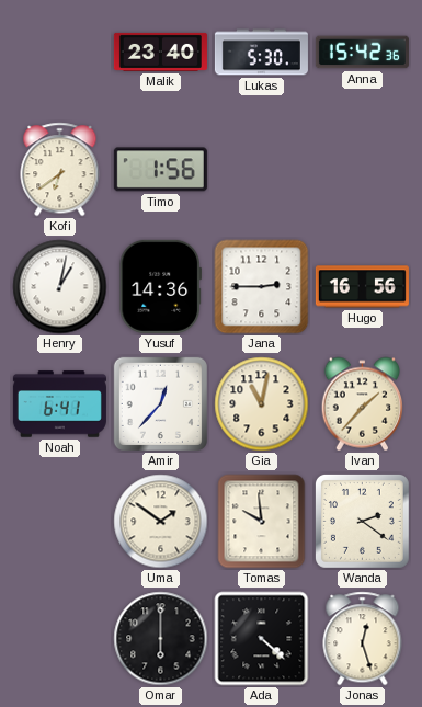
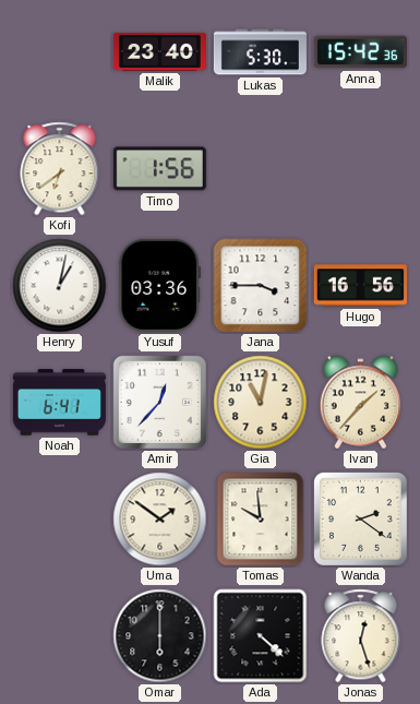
Yusuf: 14:36 -> 03:36 (159, 285)
Jana: 2:45 -> 3:45 (261, 286)
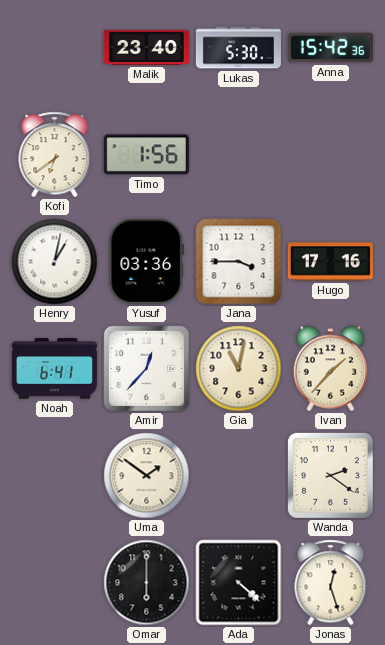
Hugo: 16:56 -> 17:16 (330, 262)
Tomas: 9:59 -> none (261, 520)
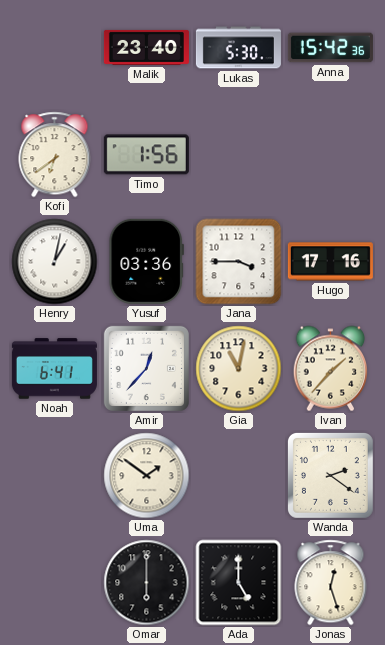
Ada: 4:22 -> 5:00 (239, 583)
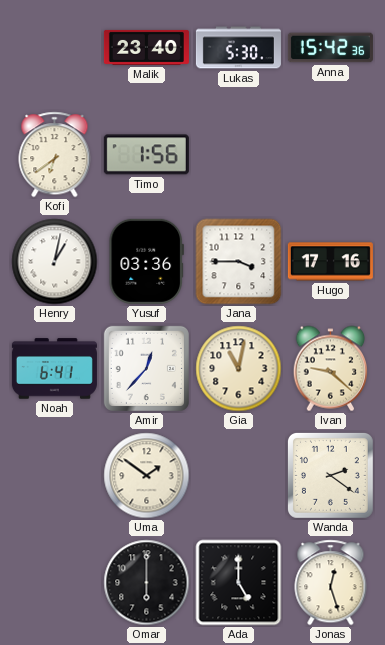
Ivan: 1:37 -> 9:22 (330, 369)
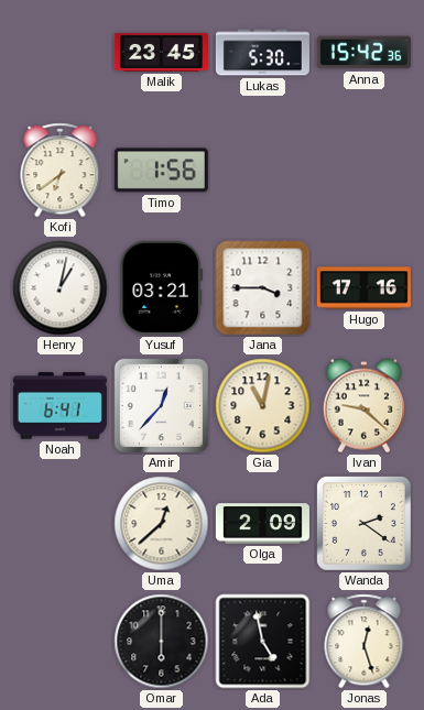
Malik: 23:40 -> 23:45 (161, 52)
Yusuf: 03:36 -> 03:21 (161, 287)
Uma: 1:51 -> 12:38 (162, 524)
Olga: none -> 2:09 (262, 524)
Ada: 5:00 -> 4:58 (263, 642)
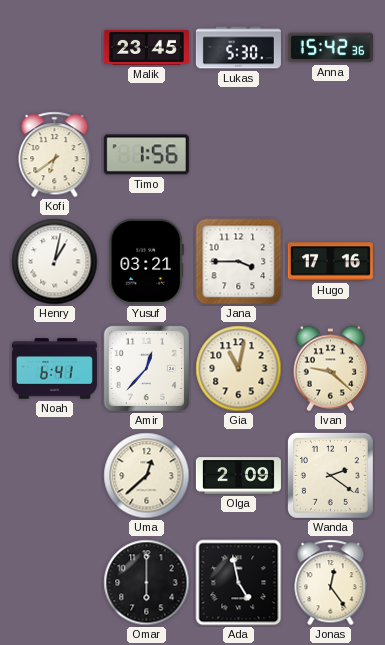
Jonas: 12:27 -> 12:24 (331, 583)
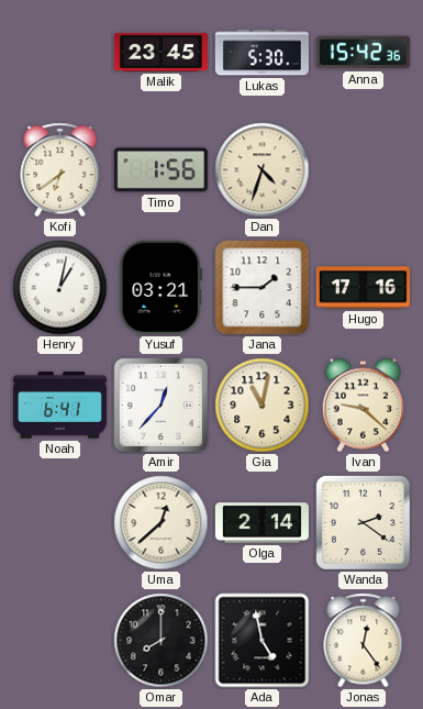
Dan: none -> 4:33 (263, 170)
Jana: 3:45 -> 1:45 (263, 288)
Olga: 2:09 -> 2:14 (261, 523)
Omar: 6:00 -> 8:00 (162, 641)
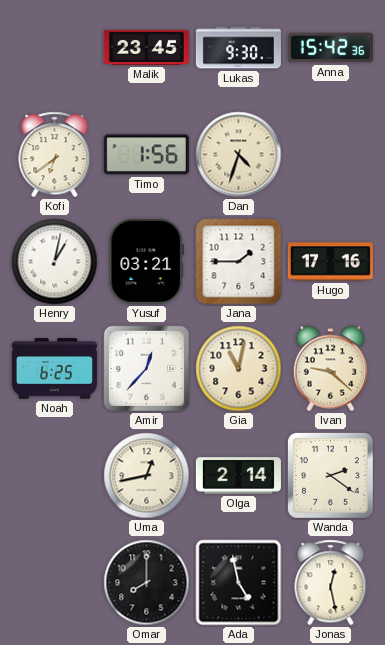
Lukas: 5:30 -> 9:30 (238, 48)
Noah: 6:41 -> 6:25 (54, 369)
Uma: 12:38 -> 12:43 (147, 476)
Jonas: 12:24 -> 12:28 (331, 583)
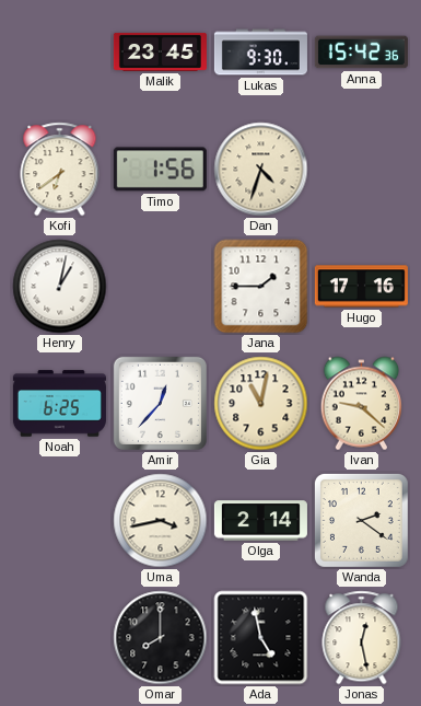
Yusuf: 03:21 -> none (146, 261)
Uma: 12:43 -> 3:43 (161, 521)
